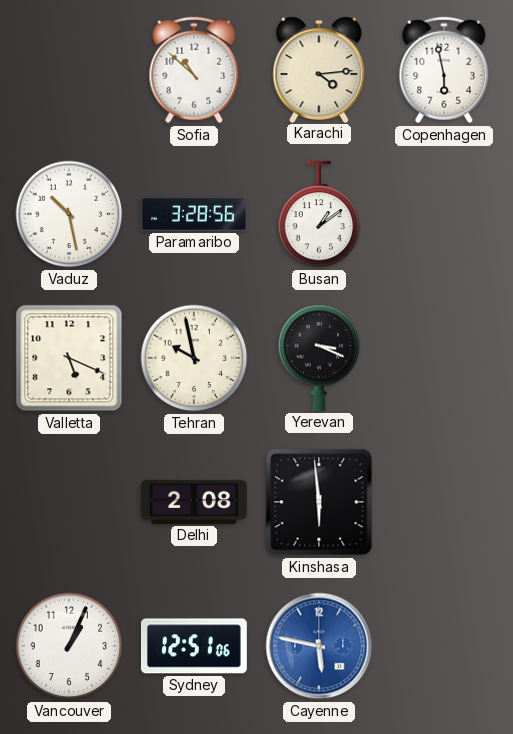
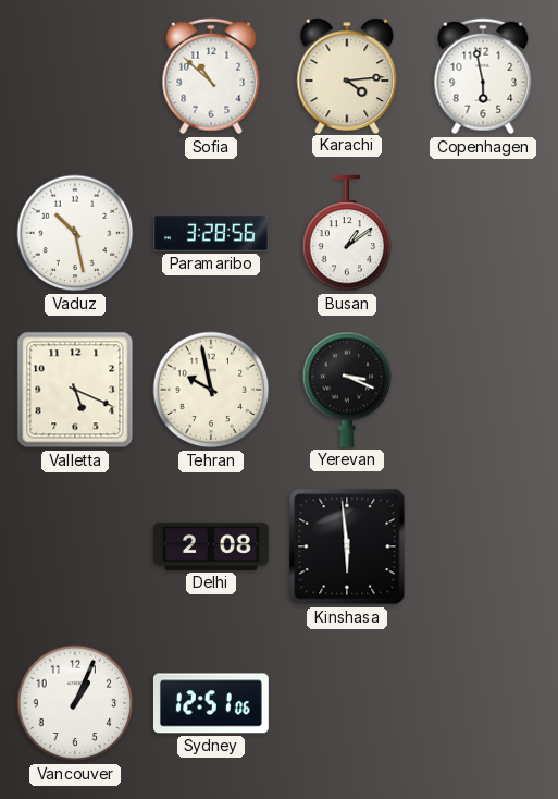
Cayenne: 5:47 -> none (319, 646)
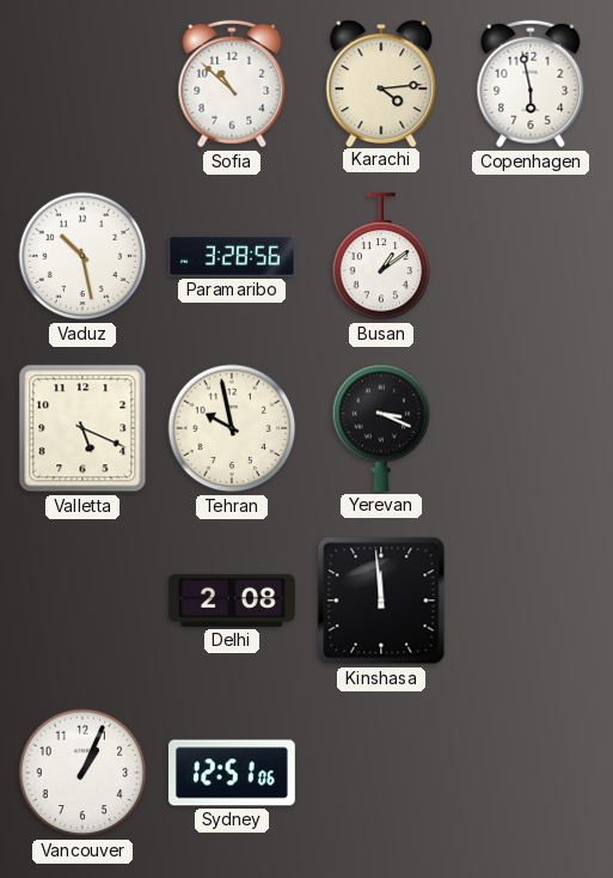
Kinshasa: 5:59 -> 11:59 (381, 600)
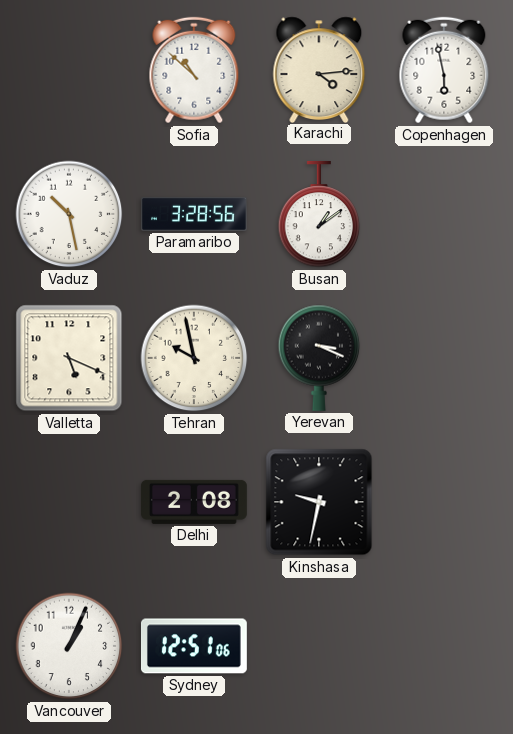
Kinshasa: 11:59 -> 9:32 (319, 502)
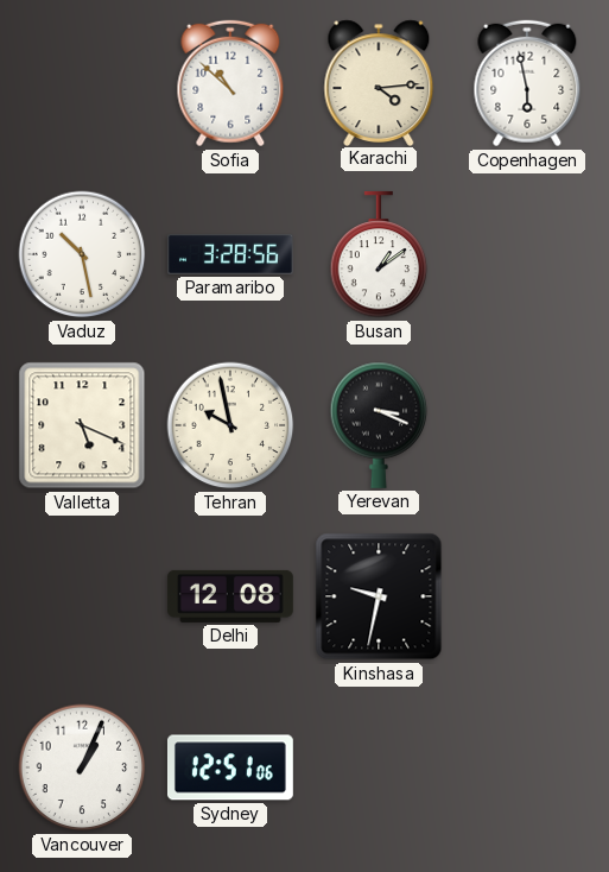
Delhi: 2:08 -> 12:08 (230, 596)
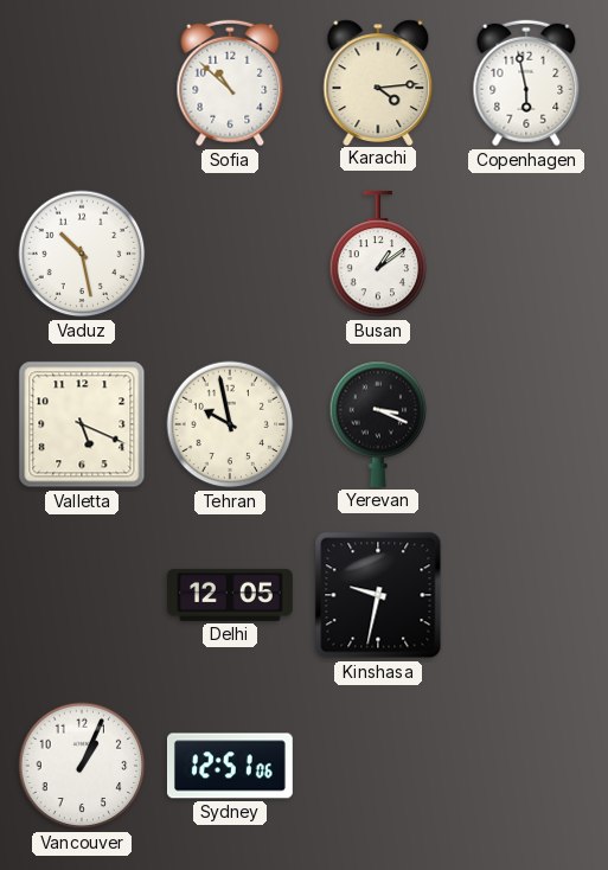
Paramaribo: 3:28 -> none (231, 254)
Delhi: 12:08 -> 12:05 (230, 595)
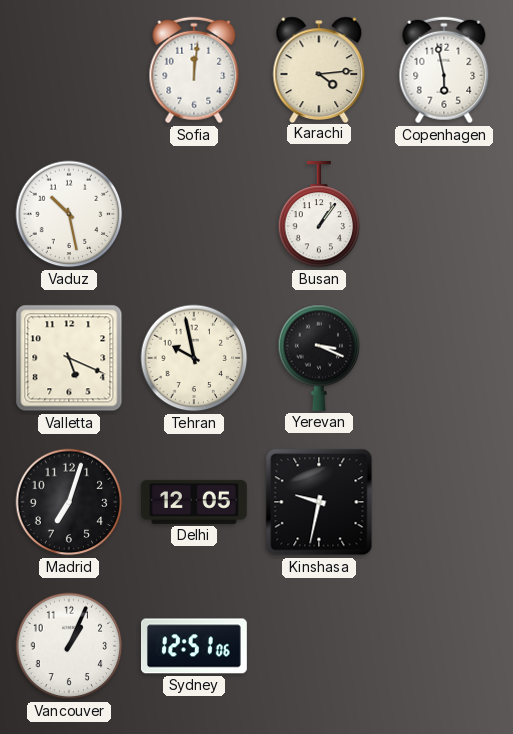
Sofia: 10:52 -> 12:01 (194, 70)
Busan: 1:09 -> 1:06 (319, 214)
Madrid: none -> 7:03 (69, 502)
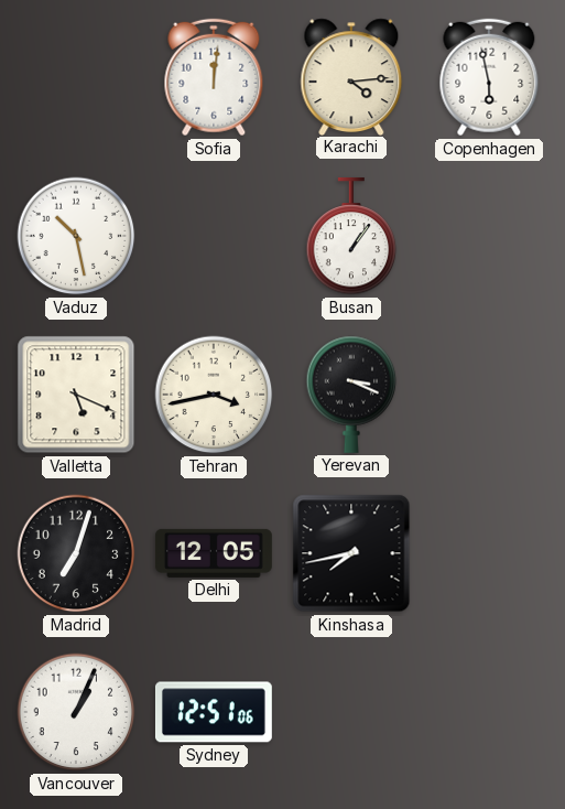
Tehran: 9:58 -> 3:43 (214, 395)
Kinshasa: 9:32 -> 7:43 (351, 553)
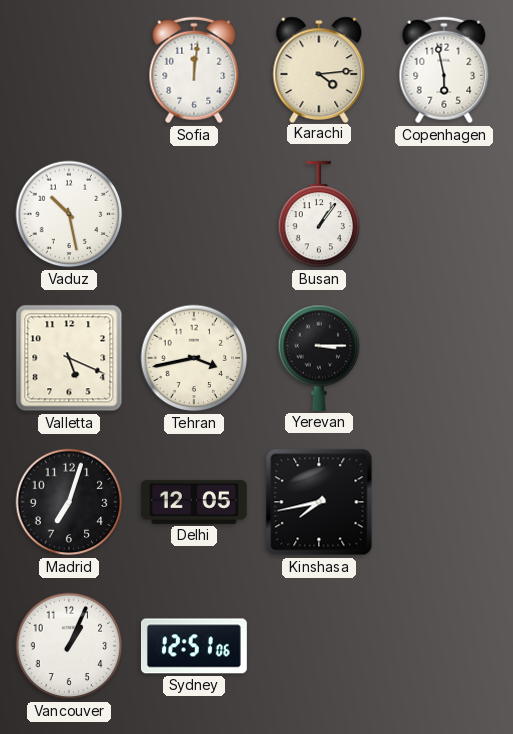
Yerevan: 3:19 -> 3:15 (319, 358)
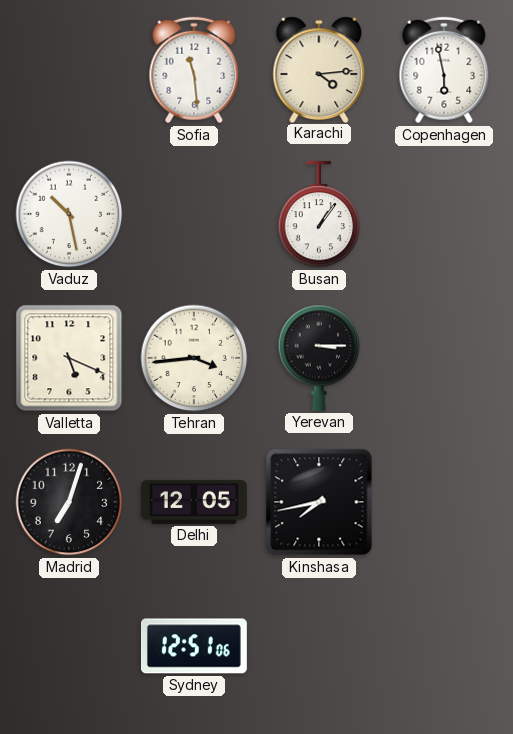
Sofia: 12:01 -> 11:29 (194, 70)
Tehran: 3:43 -> 3:44 (194, 358)
Vancouver: 1:04 -> none (69, 646)
